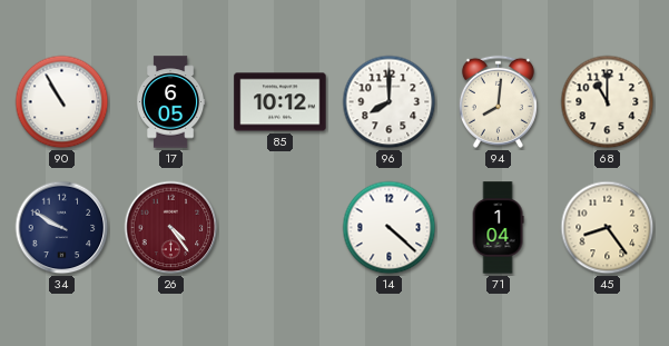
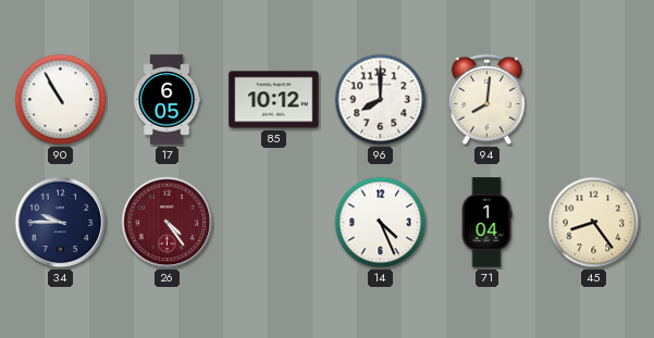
68: 11:00 -> none (608, 102)
34: 9:50 -> 9:45 (61, 223)
14: 4:22 -> 4:26 (381, 223)
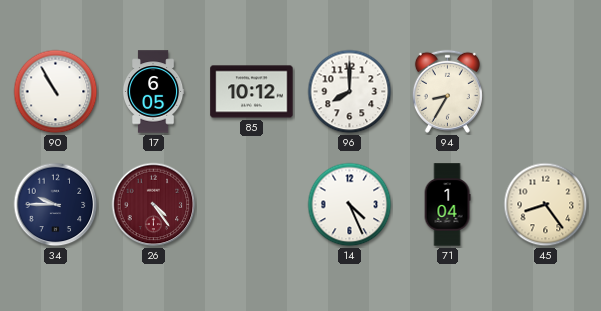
94: 8:01 -> 8:35 (447, 91)
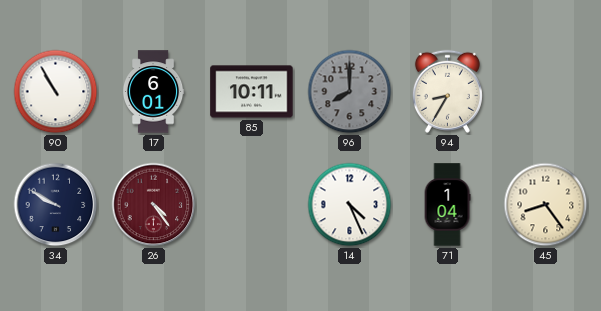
17: 6:05 -> 6:01 (153, 92)
85: 10:12 -> 10:11 (252, 92)
96 dial: white -> grey (350, 92)
34: 9:45 -> 9:50 (56, 205)
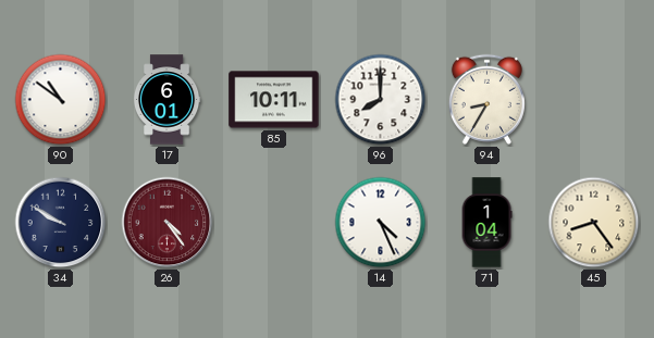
90: 10:55 -> 10:51 (61, 100)
96 dial: grey -> white (381, 100)
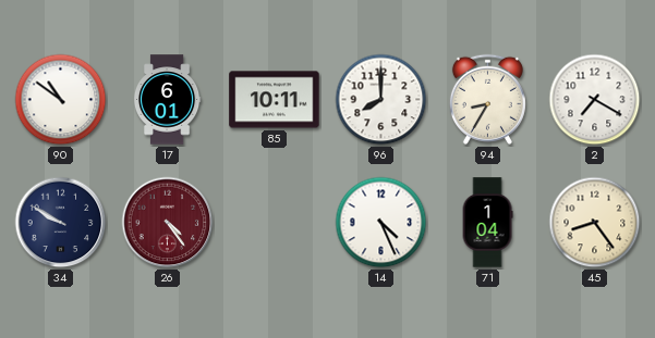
2: none -> 7:20 (595, 100)
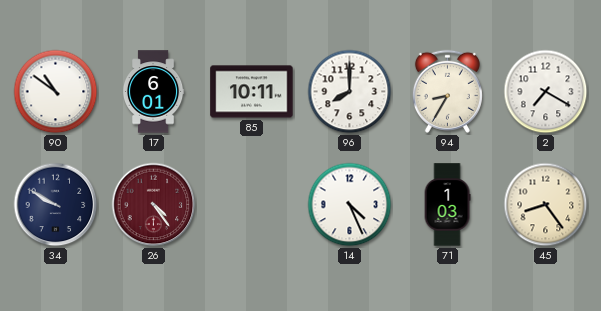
71: 1:04 -> 1:03 (447, 205)
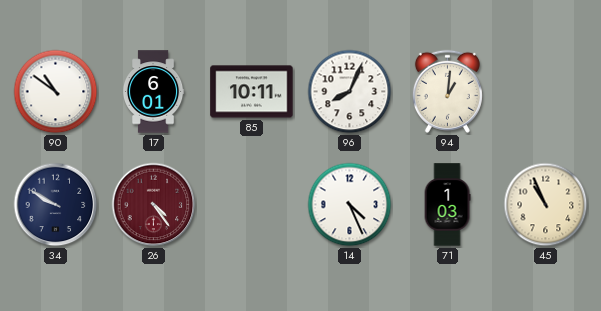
96: 8:00 -> 8:04 (350, 92)
94: 8:35 -> 1:01 (447, 91)
2: 7:20 -> none (546, 92)
45: 8:24 -> 10:56 (546, 205)
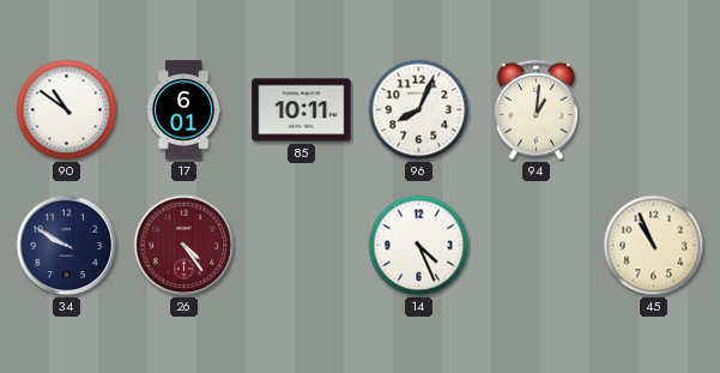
71: 1:03 -> none (447, 205)
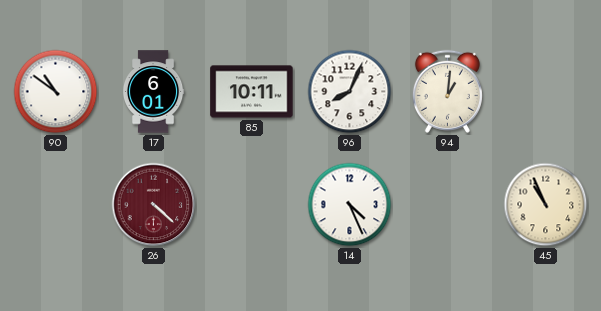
34: 9:50 -> none (67, 246)
26: 4:24 -> 4:22 (154, 205)
